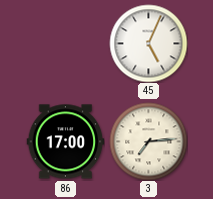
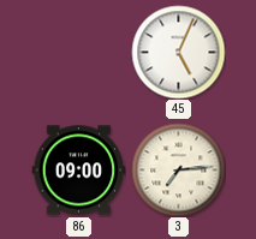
86: 17:00 -> 09:00 (78, 171)
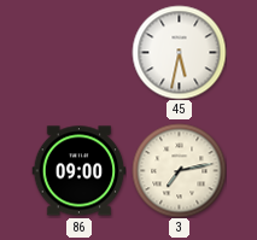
45: 5:04 -> 5:32 (179, 52)
3: 7:14 -> 7:13 (179, 170)
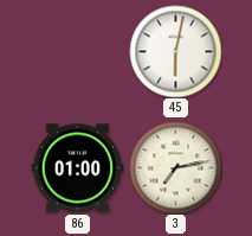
45: 5:32 -> 6:02 (175, 51)
86: 09:00 -> 01:00 (77, 168)
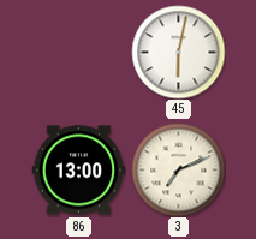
86: 01:00 -> 13:00 (78, 171)
3: 7:13 -> 7:11 (178, 169)
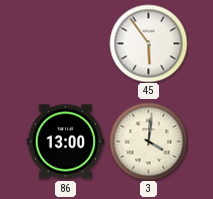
45: 6:02 -> 5:54 (148, 43)
3: 7:11 -> 4:01 (148, 141)
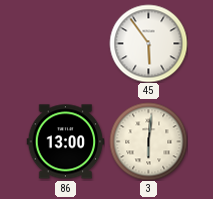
3: 4:01 -> 6:01 (148, 141)
